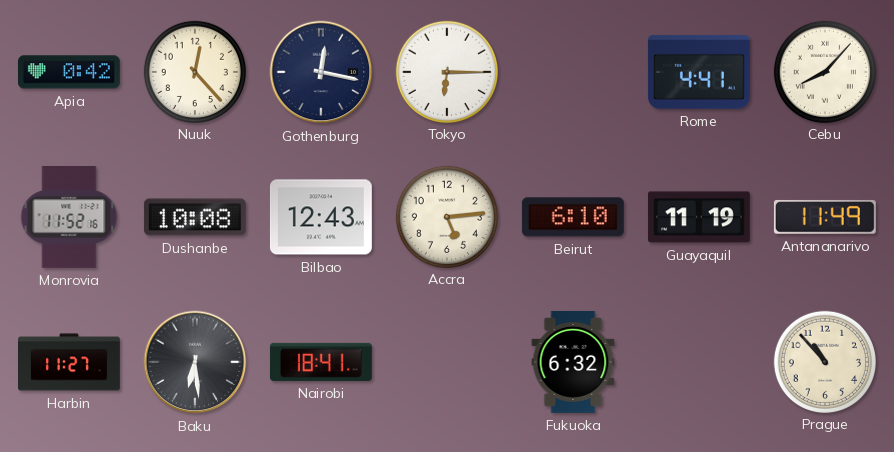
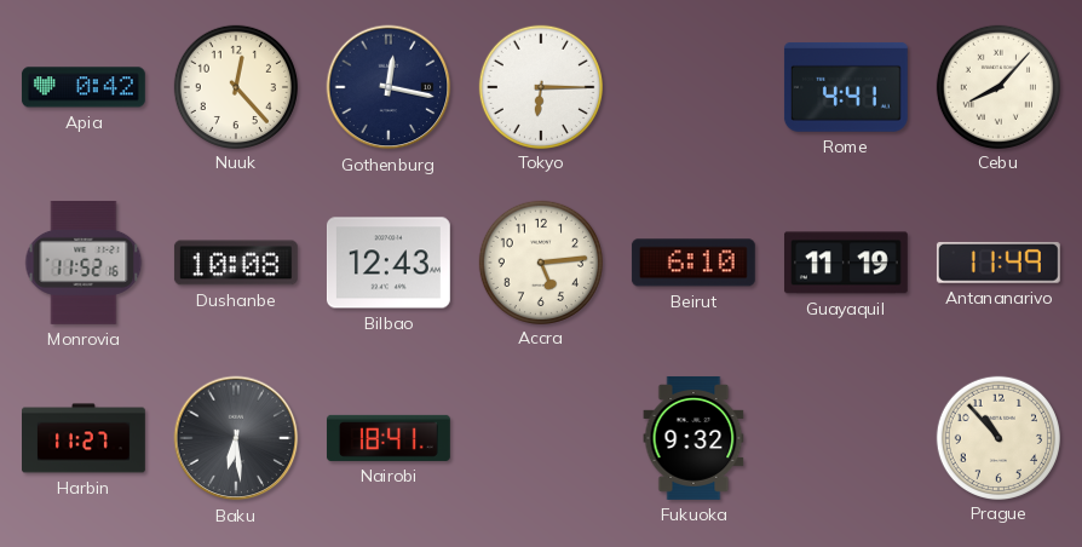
Fukuoka: 6:32 -> 9:32 (693, 438)
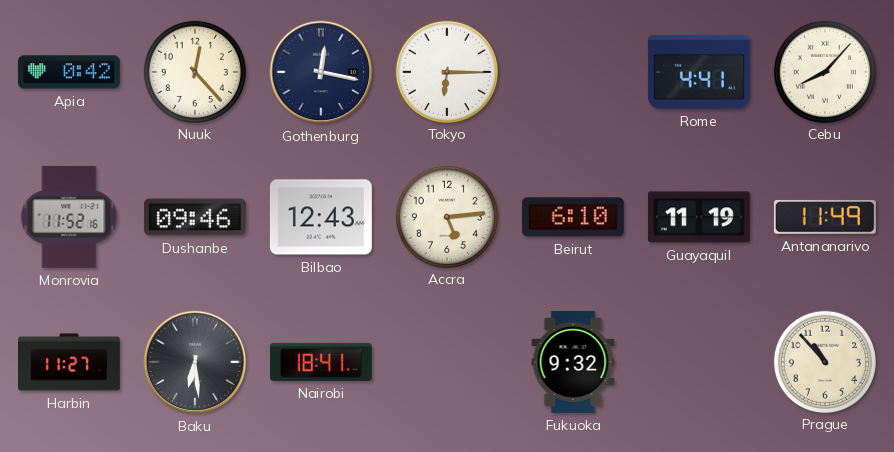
Dushanbe: 10:08 -> 09:46 (195, 217)
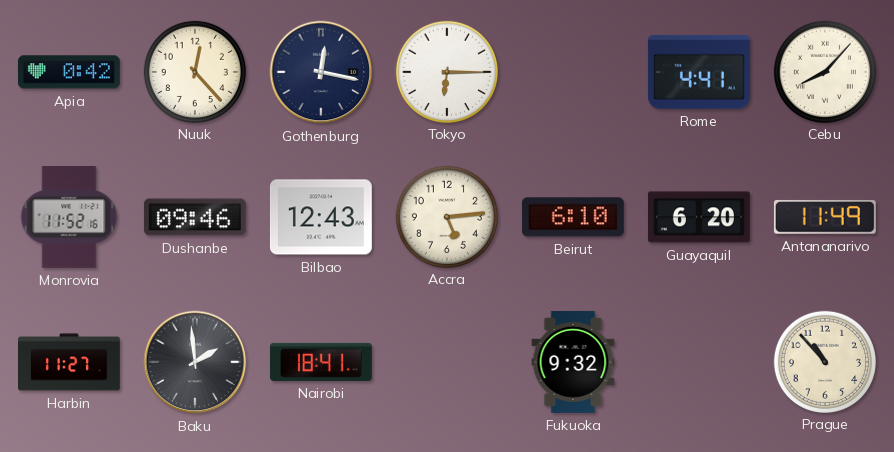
Guayaquil: 11:19 -> 6:20 (699, 217)
Baku: 6:29 -> 1:59 (195, 362)
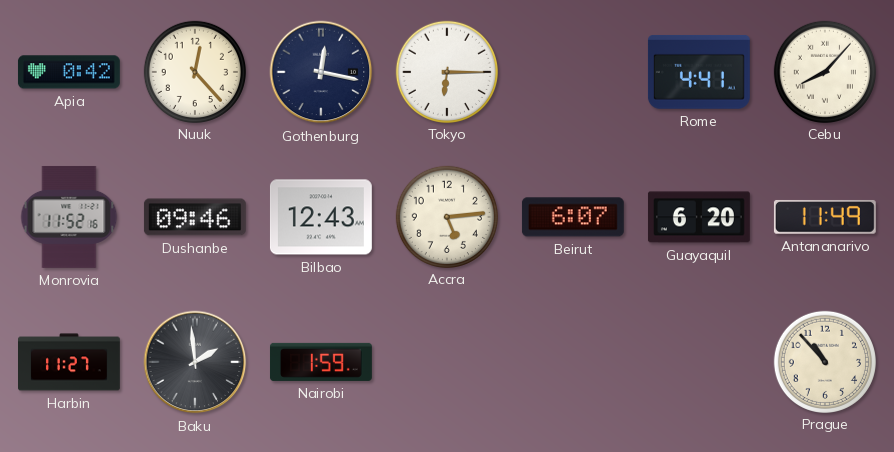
Beirut: 6:10 -> 6:07 (573, 217)
Nairobi: 18:41 -> 1:59 (321, 362)
Fukuoka: 9:32 -> none (573, 362)
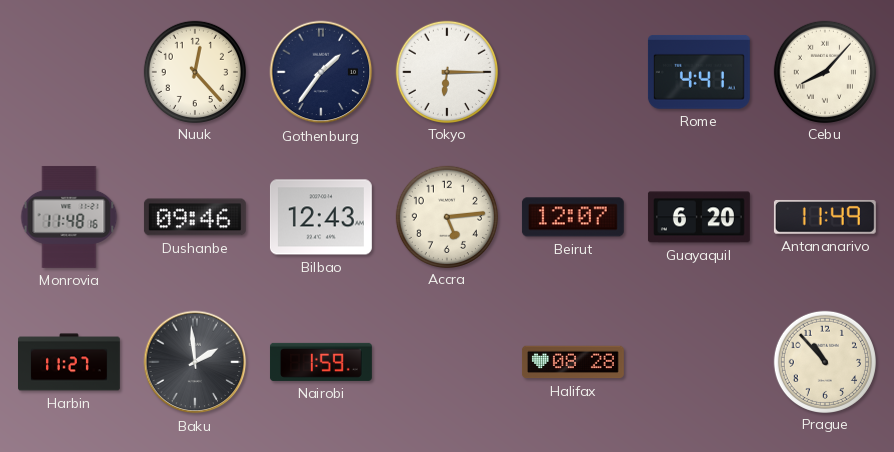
Apia: 0:42 -> none (69, 72)
Gothenburg: 12:17 -> 1:36 (321, 72)
Monrovia: 11:52 -> 11:48 (69, 217)
Beirut: 6:07 -> 12:07 (573, 217)
Halifax: none -> 08:28 (573, 362)
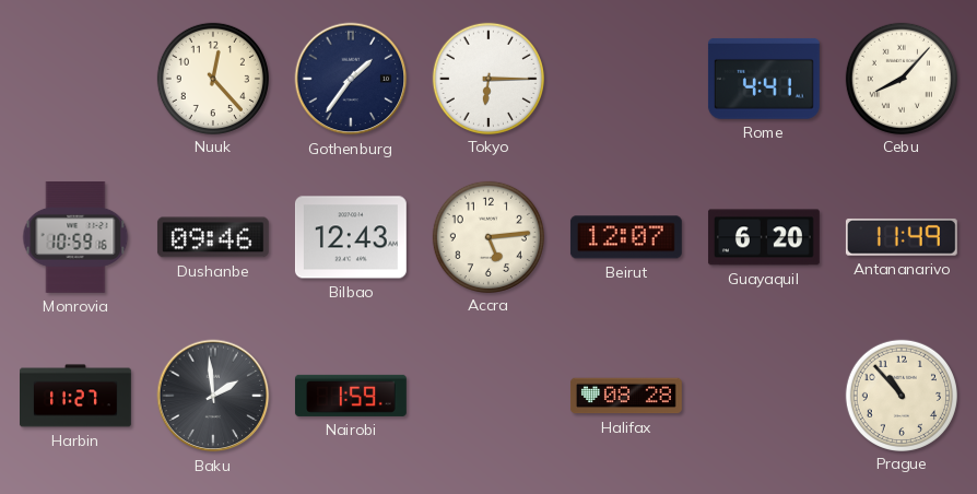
Monrovia: 11:48 -> 10:59 (75, 237)
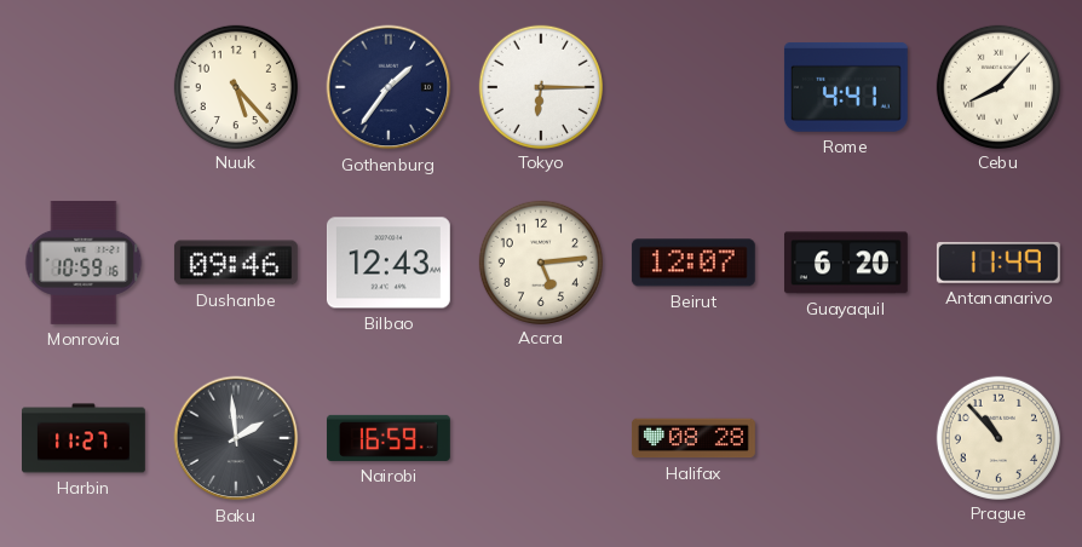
Nuuk: 12:23 -> 5:23 (235, 86)
Nairobi: 1:59 -> 16:59 (389, 438)
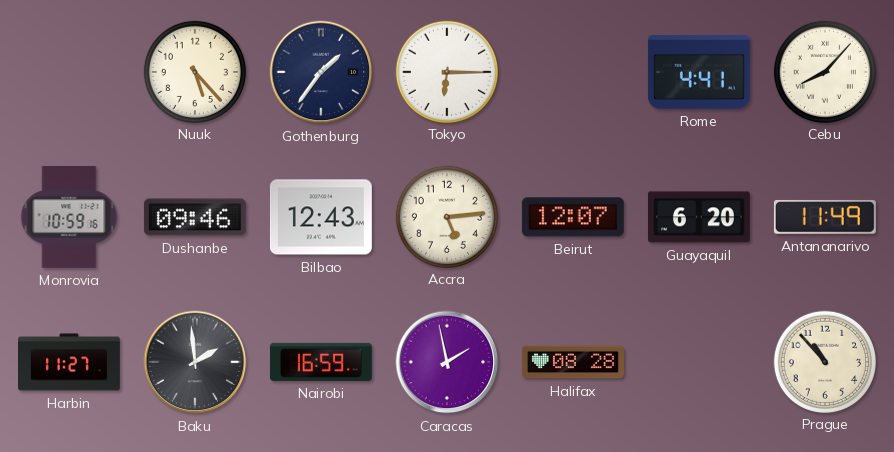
Caracas: none -> 1:58 (447, 362)
